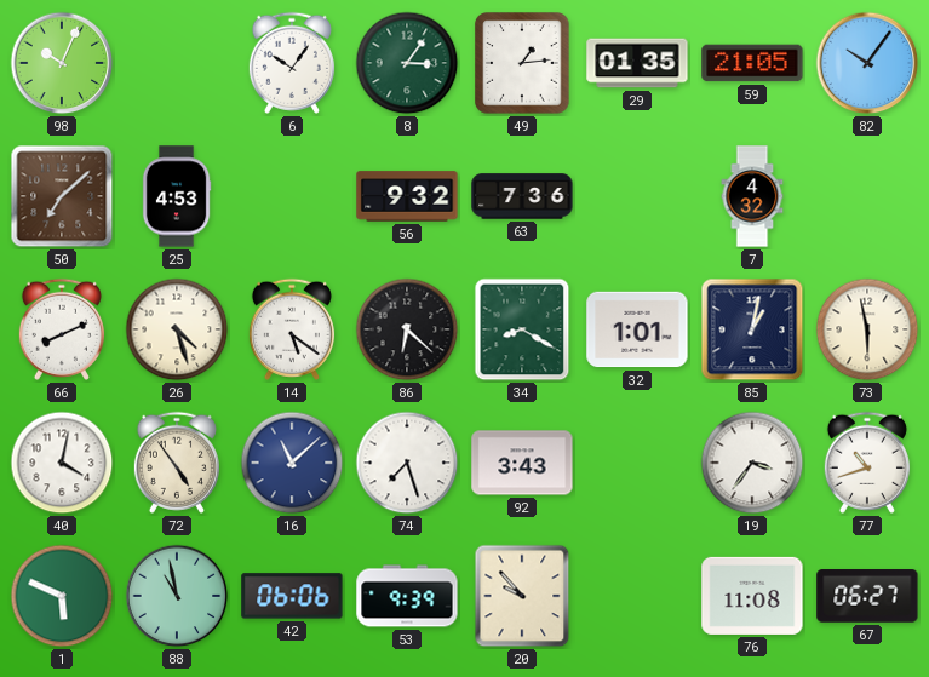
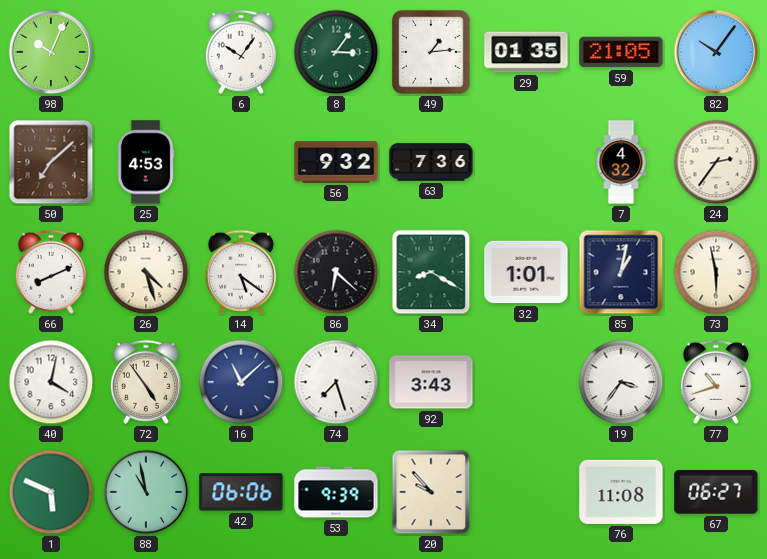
24: none -> 2:36 (716, 162)
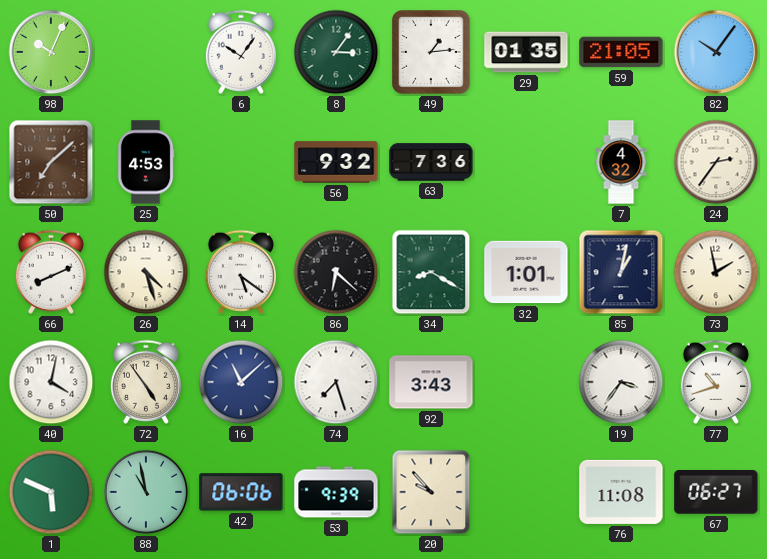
73: 5:58 -> 1:58 (716, 272)
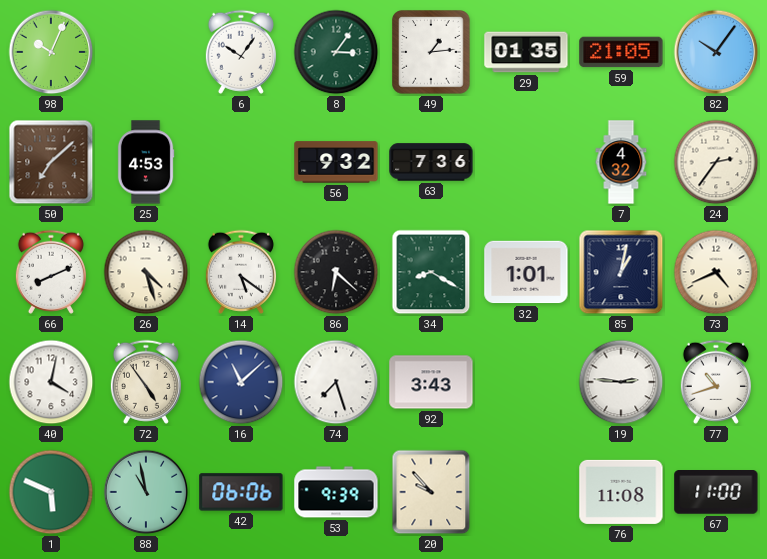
73: 1:58 -> 4:41 (716, 272)
19: 3:36 -> 2:46 (621, 382)
67: 06:27 -> 11:00 (716, 493)
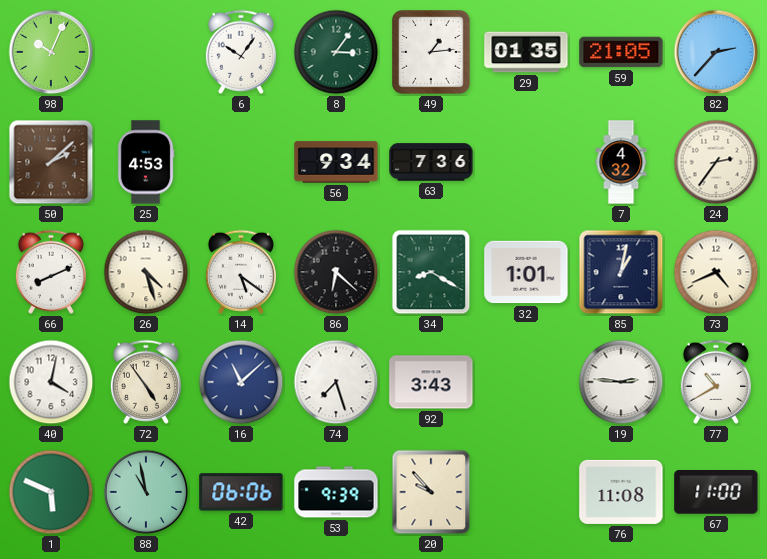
82: 10:06 -> 2:37 (716, 52)
50: 7:08 -> 2:08 (51, 162)
56: 9:32 -> 9:34 (336, 162)
77: 10:42 -> 10:40 (716, 382)
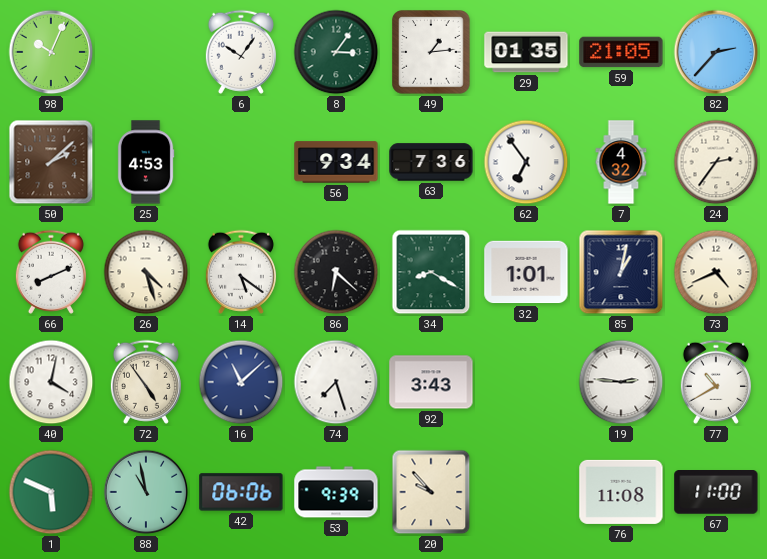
62: none -> 6:54 (526, 162)
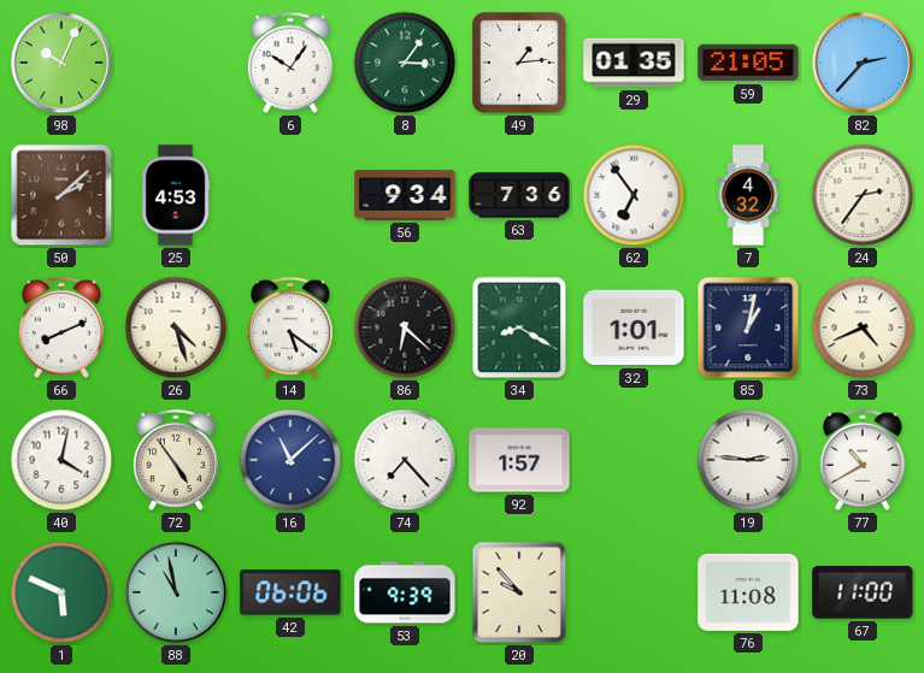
74: 7:27 -> 7:23 (405, 460)
92: 3:43 -> 1:57 (519, 460)
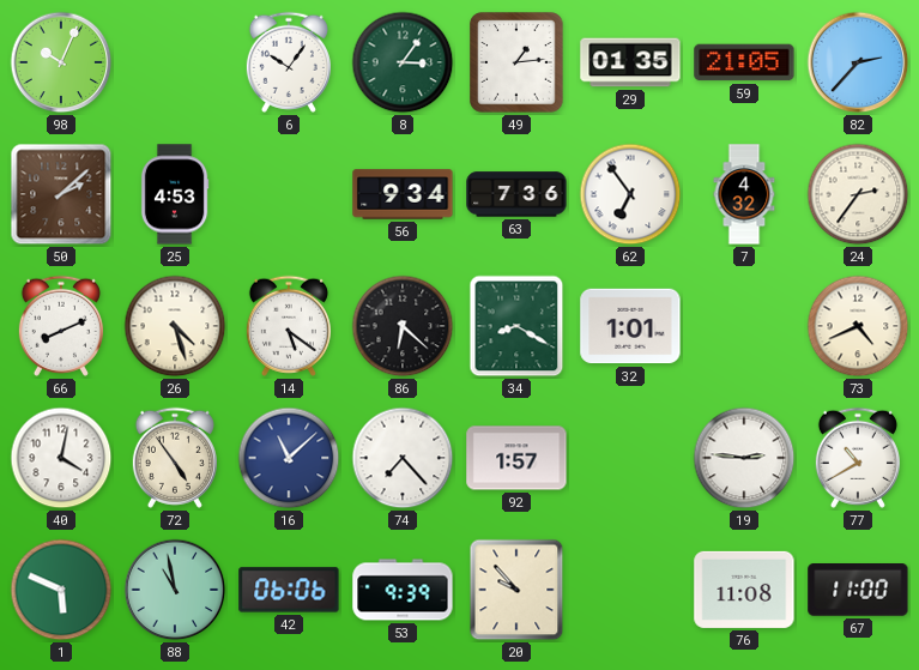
85: 1:02 -> none (748, 327)
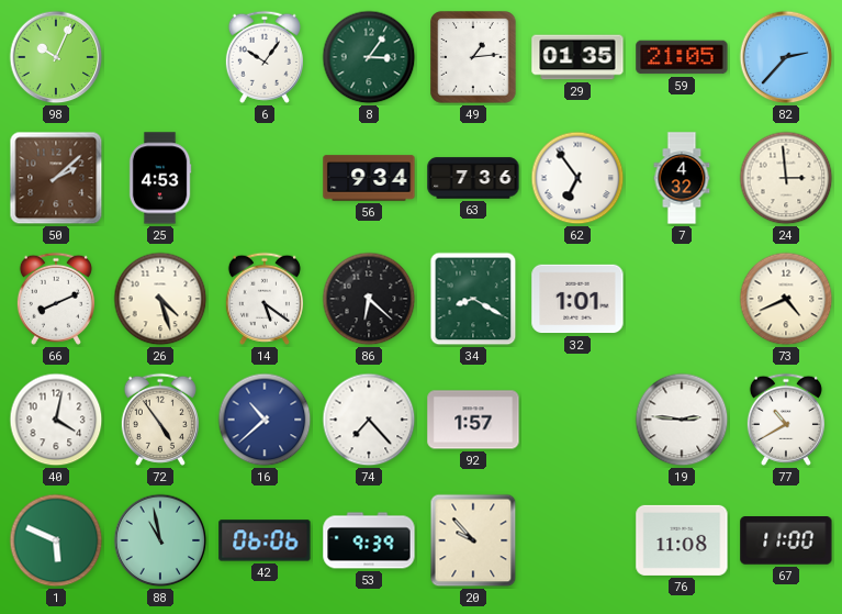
24: 2:36 -> 2:59 (786, 178)
16: 11:08 -> 10:38 (265, 420)
